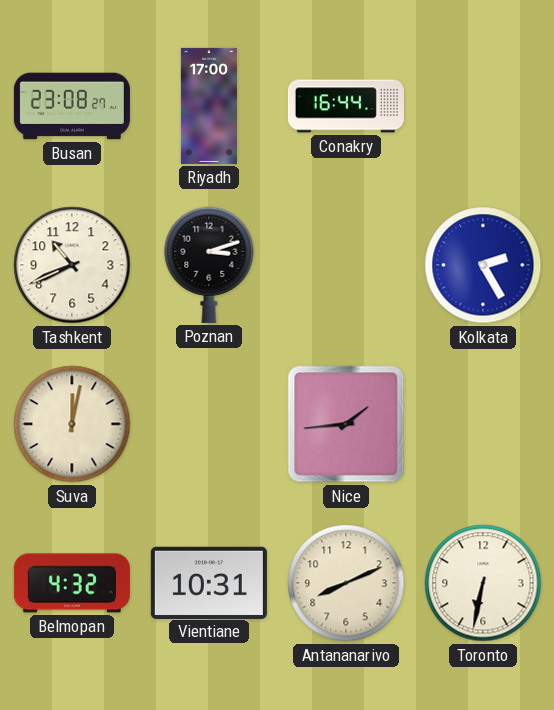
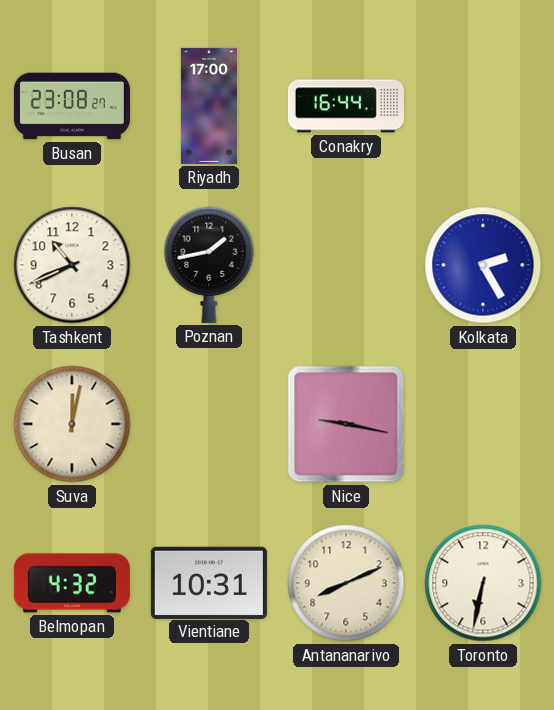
Poznan: 3:12 -> 1:43 (209, 265)
Nice: 1:44 -> 9:17 (346, 424)
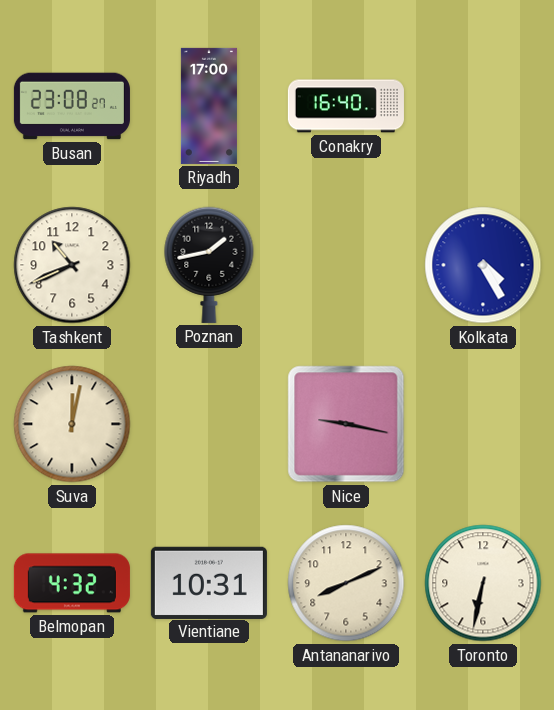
Conakry: 16:44 -> 16:40 (346, 106)
Kolkata: 2:25 -> 4:25 (483, 265)
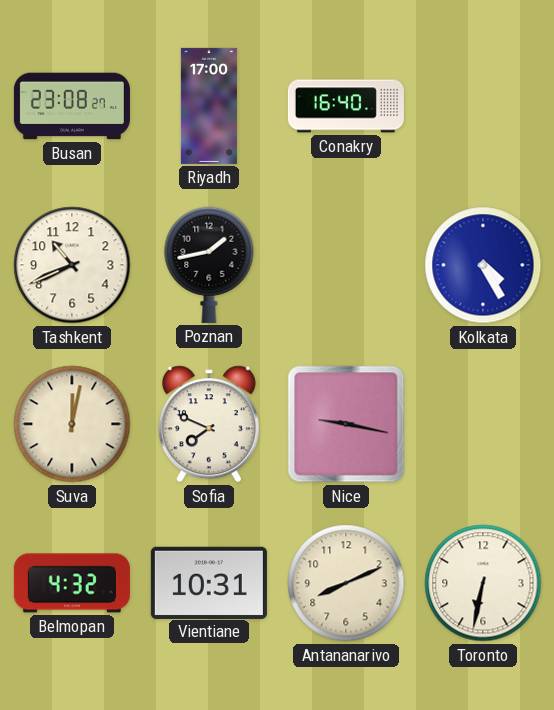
Sofia: none -> 7:49 (209, 424)
